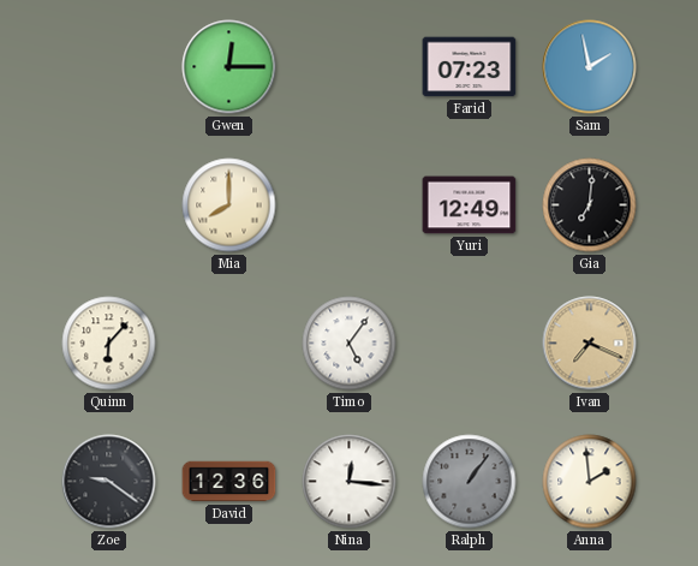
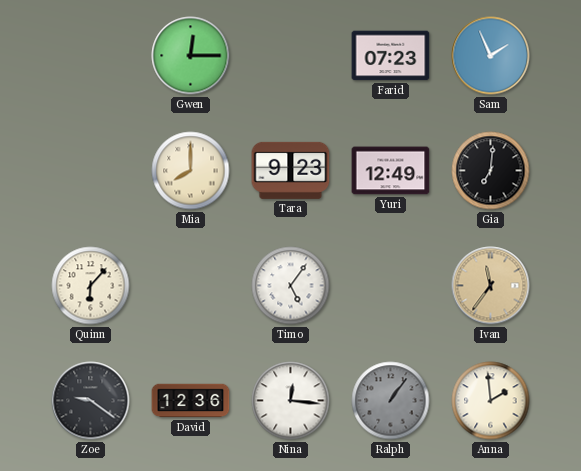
Sam: 1:58 -> 1:56 (491, 56)
Tara: none -> 9:23 (291, 170)
Ivan: 7:19 -> 11:36 (491, 286)
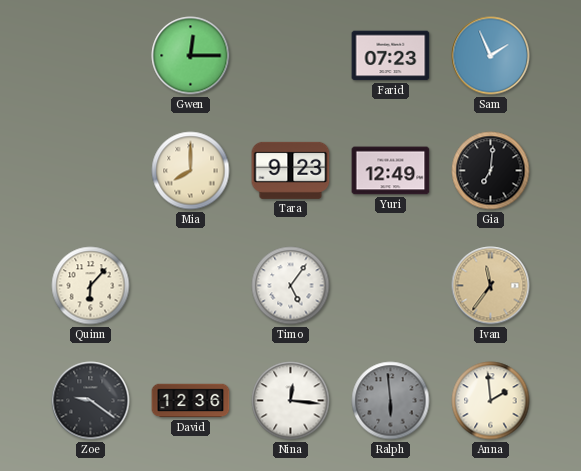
Ralph: 1:06 -> 5:59 (391, 401)
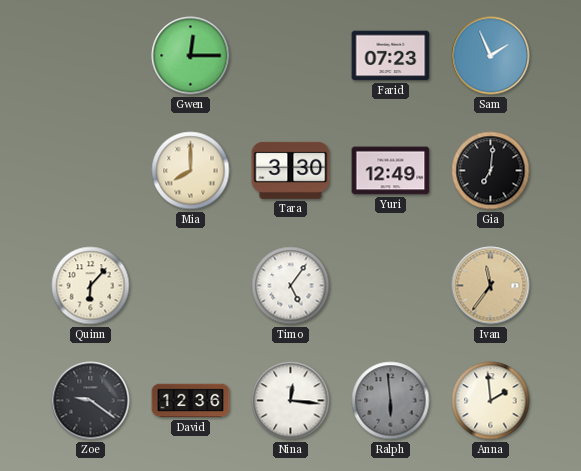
Tara: 9:23 -> 3:30 (291, 170)
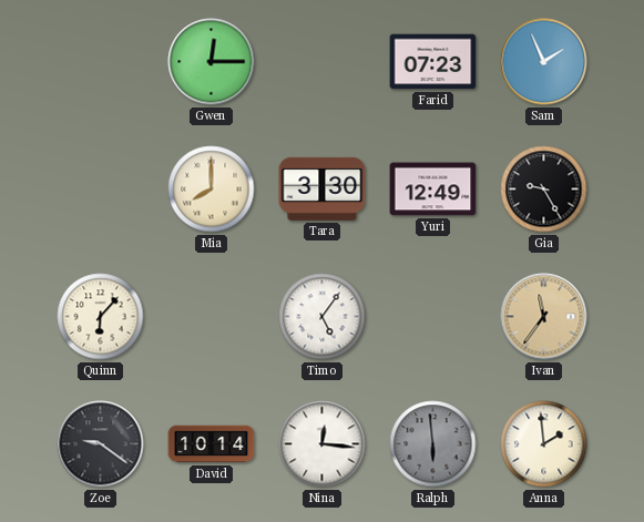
Gia: 7:01 -> 9:25 (544, 190)
David: 12:36 -> 10:14 (212, 444)
